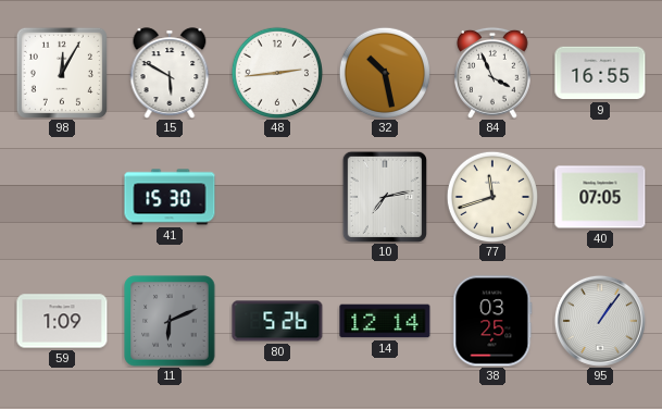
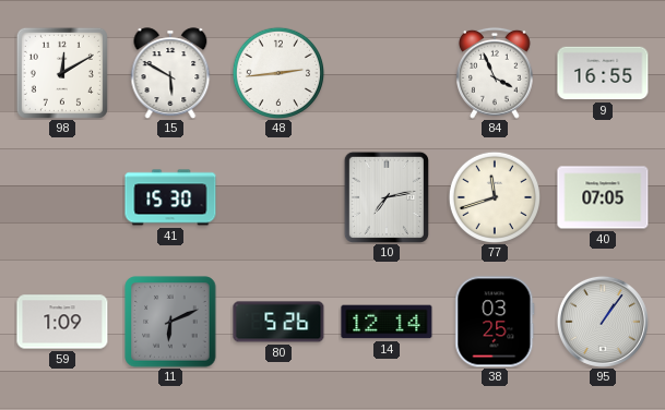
98: 12:05 -> 12:10 (62, 73)
32: 10:28 -> none (384, 72)
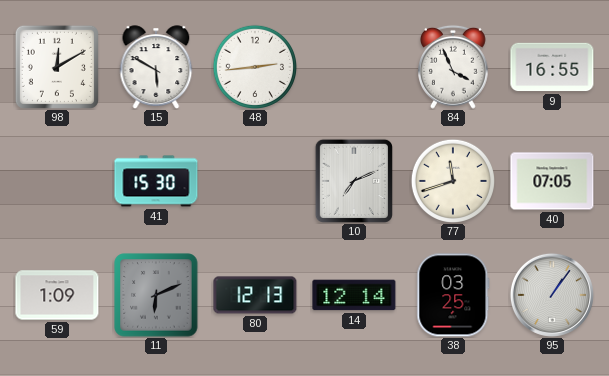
10: 7:13 -> 7:11 (354, 181)
80: 5:26 -> 12:13 (255, 295)
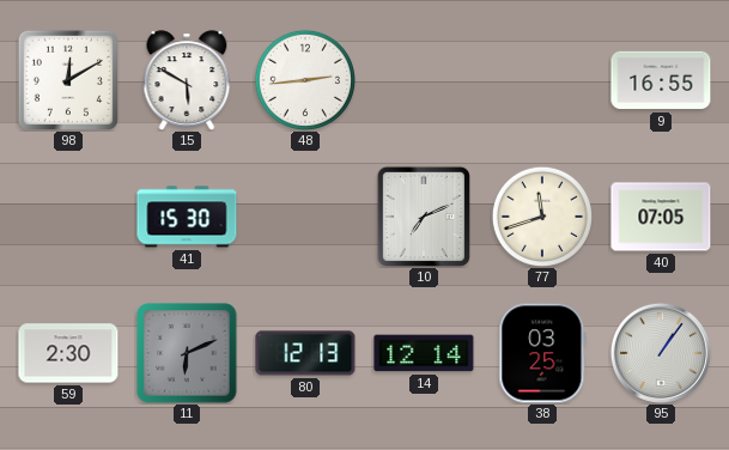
84: 3:56 -> none (454, 67)
59: 1:09 -> 2:30 (68, 353)
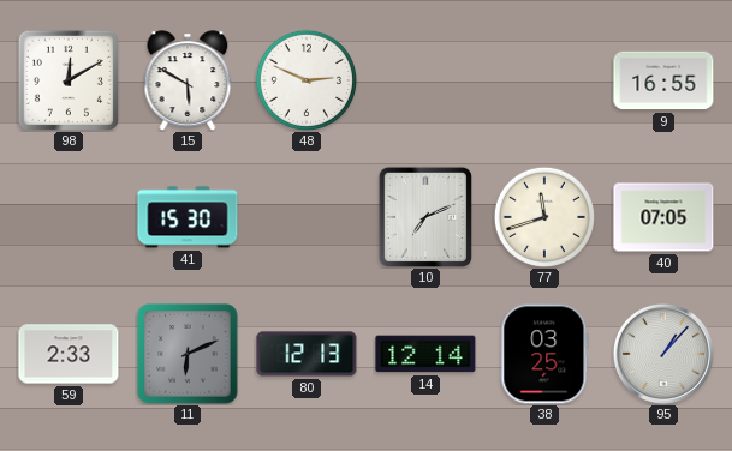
48: 2:44 -> 2:49 (305, 79)
59: 2:30 -> 2:33 (69, 354)
95: 1:06 -> 1:07 (663, 354)
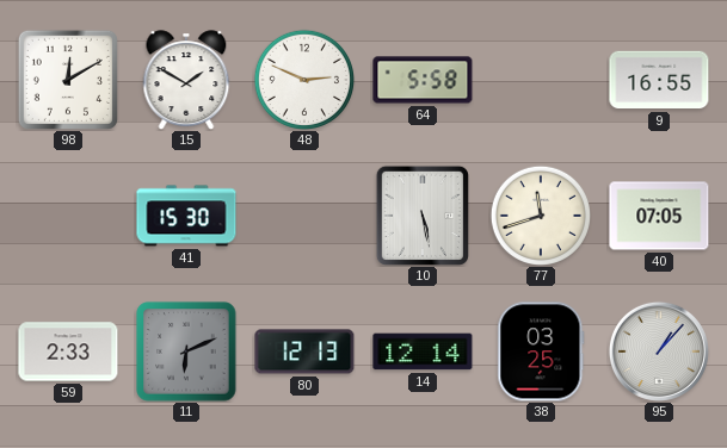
15: 5:50 -> 1:50 (186, 80)
64: none -> 5:58 (423, 80)
10: 7:11 -> 5:28 (423, 216)
